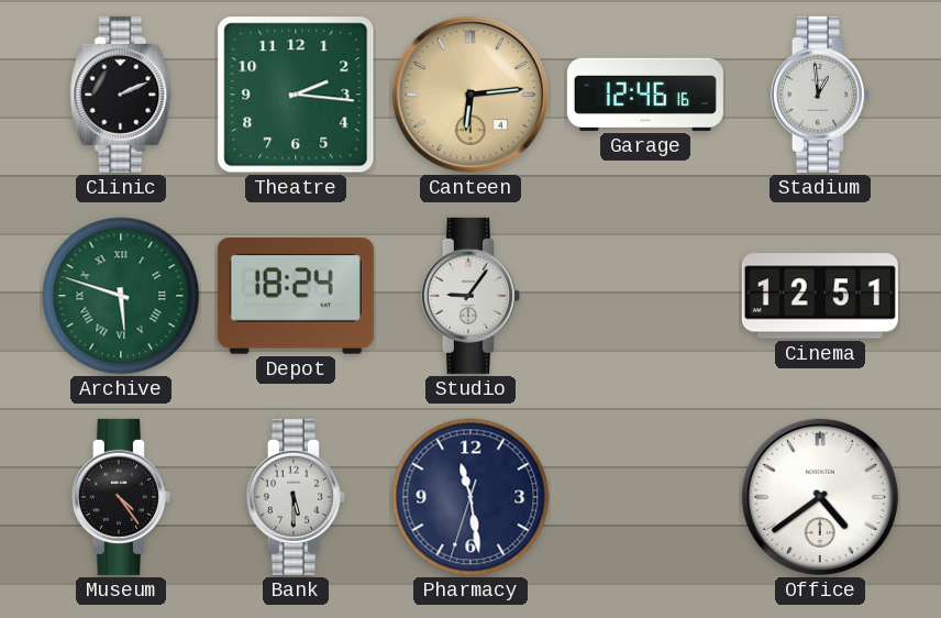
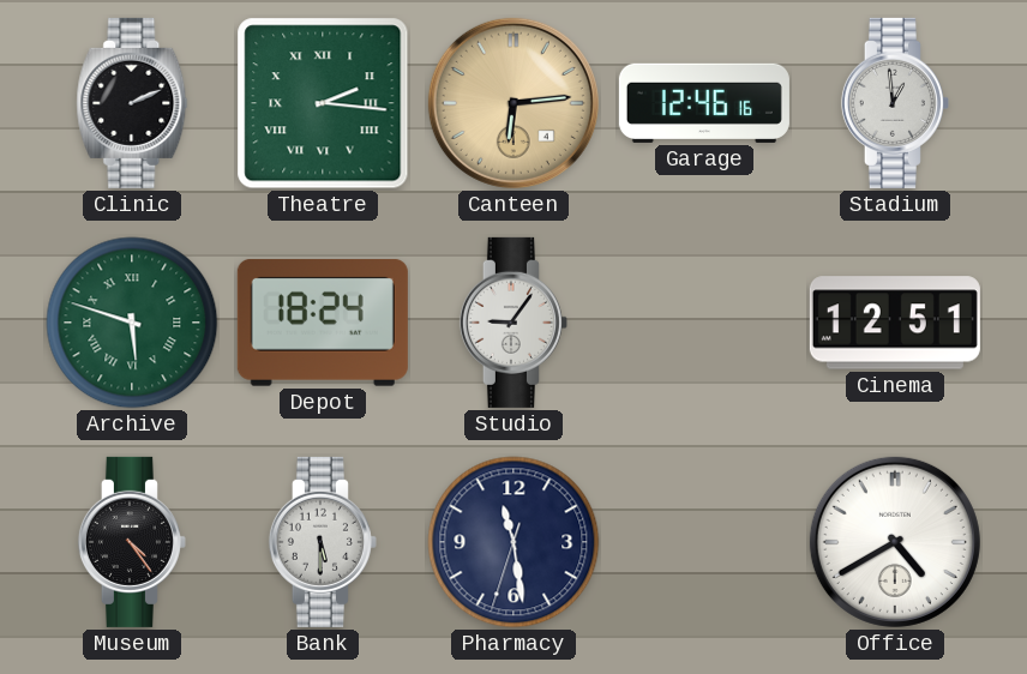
Theatre numerals: Arabic -> Roman (323, 103)
Office: 4:39 -> 4:40 (895, 542)
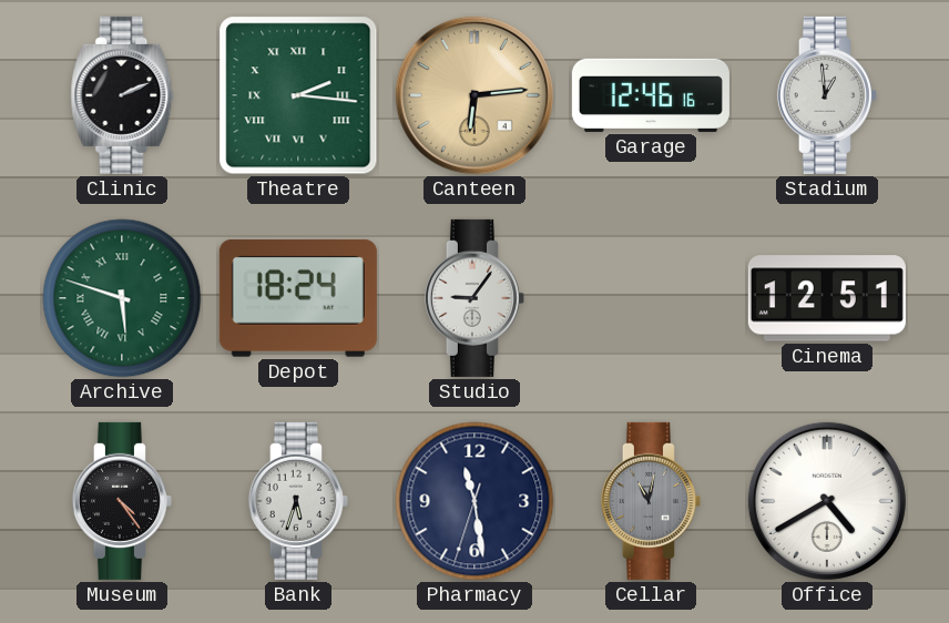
Bank: 5:30 -> 5:33 (298, 501)
Cellar: none -> 11:02 (651, 501)
